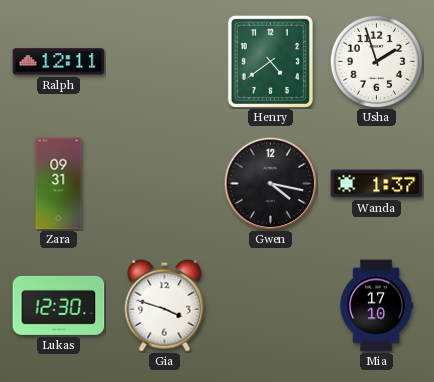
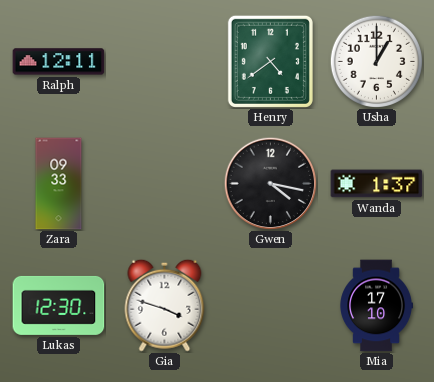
Usha: 1:57 -> 1:00 (376, 61)
Zara: 09:31 -> 09:33 (59, 184)
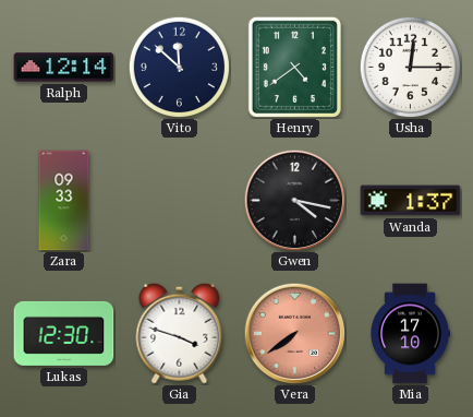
Ralph: 12:11 -> 12:14 (64, 68)
Vito: none -> 11:52 (179, 67)
Usha: 1:00 -> 12:15 (410, 67)
Vera: none -> 7:39 (294, 333)
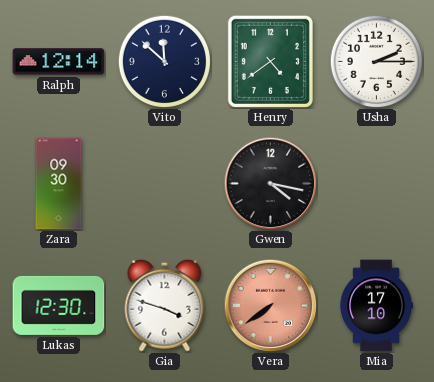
Usha: 12:15 -> 2:15 (376, 61)
Zara: 09:33 -> 09:30 (59, 184)
Wanda: 1:37 -> none (411, 201)
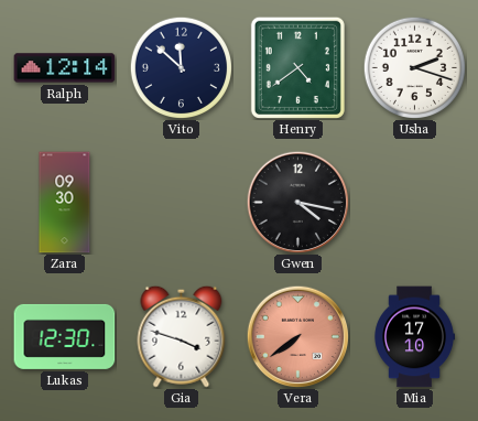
Usha: 2:15 -> 2:18 (414, 67)
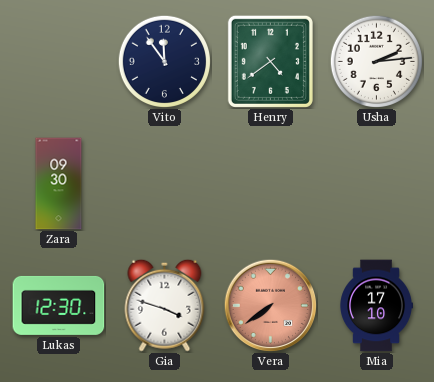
Ralph: 12:14 -> none (65, 68)
Vito: 11:52 -> 11:54 (164, 61)
Usha: 2:18 -> 2:14 (376, 61)
Gwen: 4:17 -> none (297, 202)
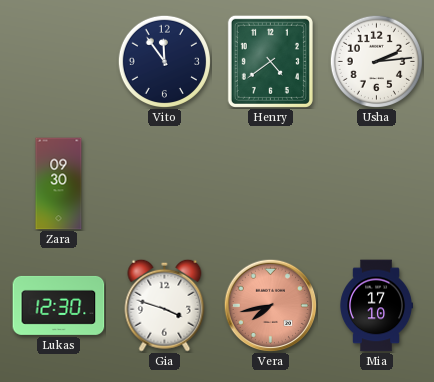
Vera: 7:39 -> 7:43 (270, 305)
